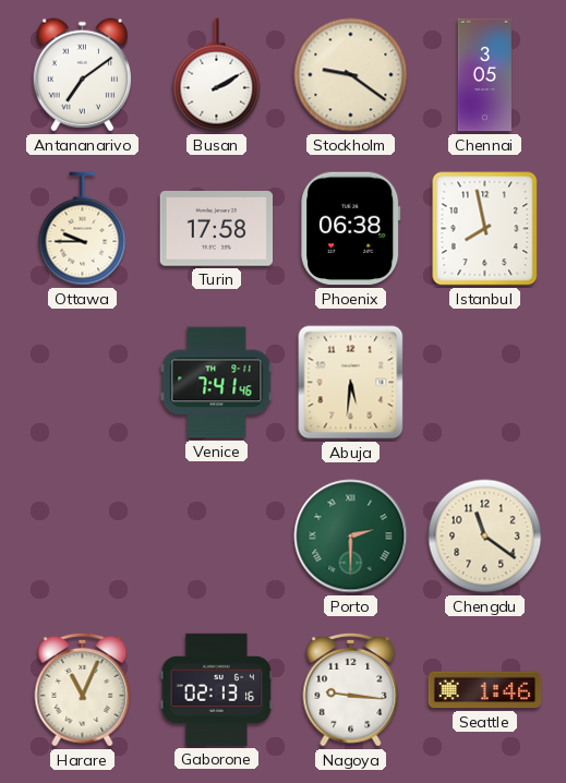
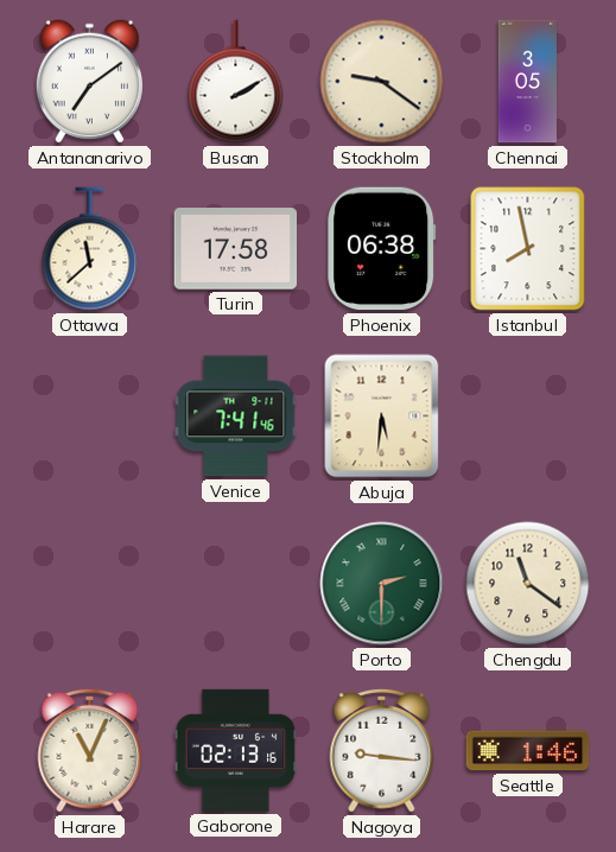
Ottawa: 9:45 -> 11:38 (90, 249)
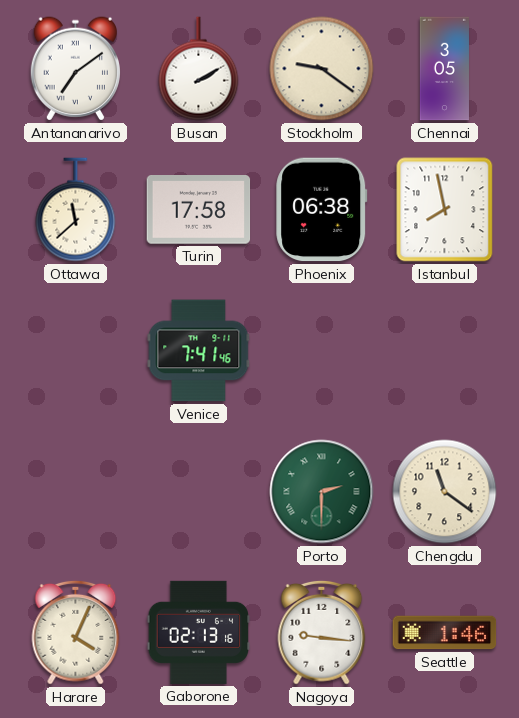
Abuja: 5:31 -> none (382, 417)
Harare: 11:04 -> 4:04 (76, 632)
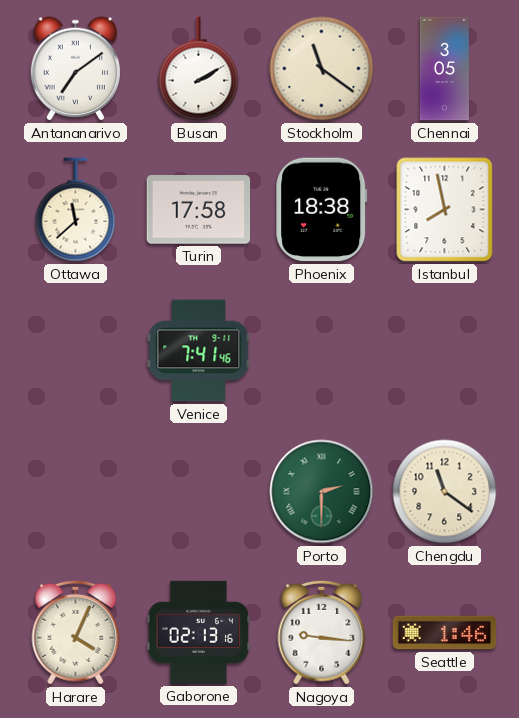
Stockholm: 9:21 -> 11:21 (322, 69)
Phoenix: 06:38 -> 18:38 (322, 210)
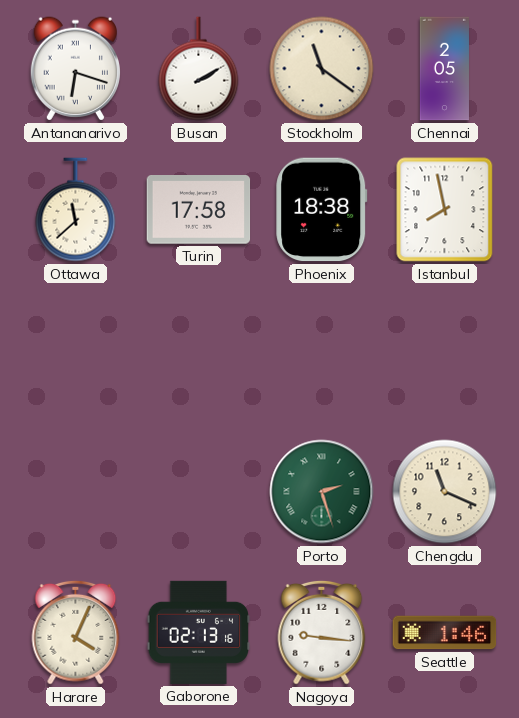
Antananarivo: 7:09 -> 6:18 (75, 69)
Chennai: 3:05 -> 2:05 (444, 69)
Venice: 7:41 -> none (199, 351)
Porto: 2:30 -> 2:27 (322, 492)
Chengdu: 11:21 -> 11:19 (445, 492)
